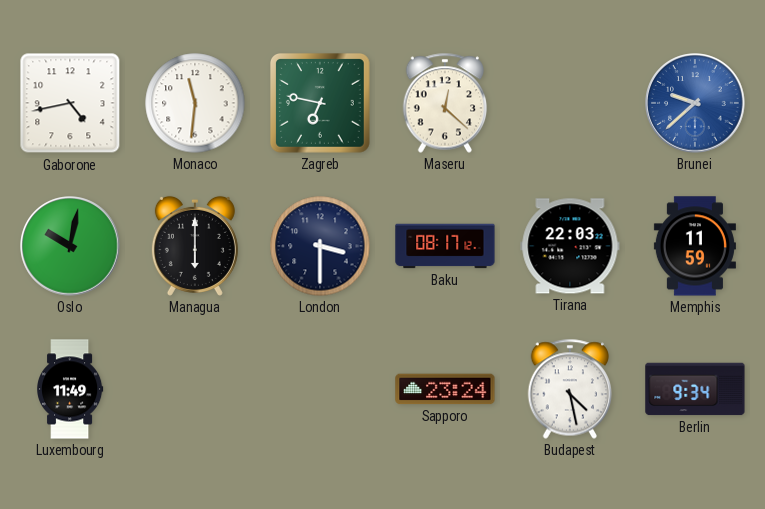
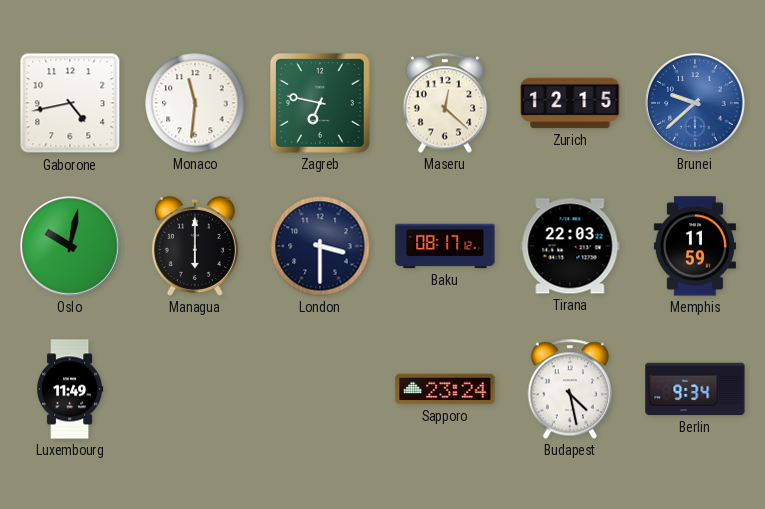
Zurich: none -> 12:15 (570, 103)
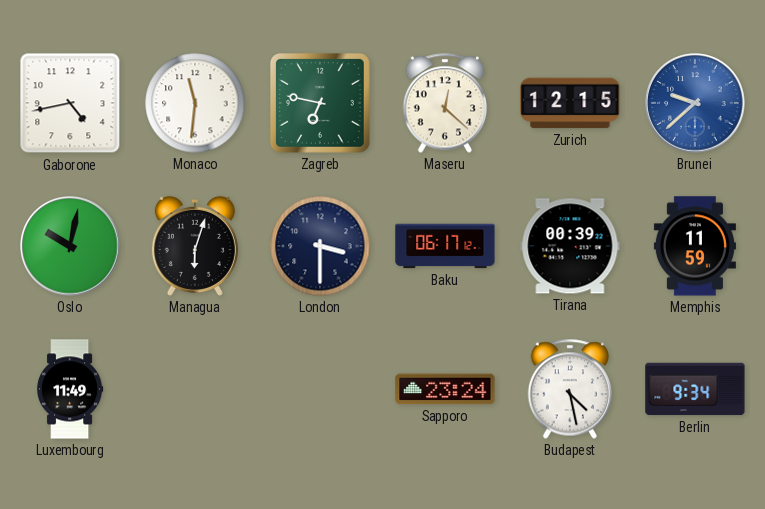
Managua: 6:00 -> 6:03 (195, 246)
Baku: 08:17 -> 06:17 (445, 246)
Tirana: 22:03 -> 00:39 (570, 246)
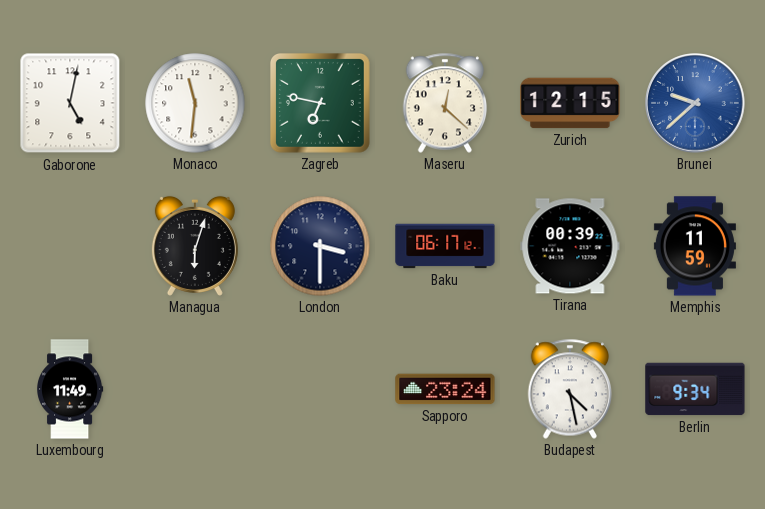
Gaborone: 4:43 -> 5:02 (70, 103)
Oslo: 10:02 -> none (70, 246)
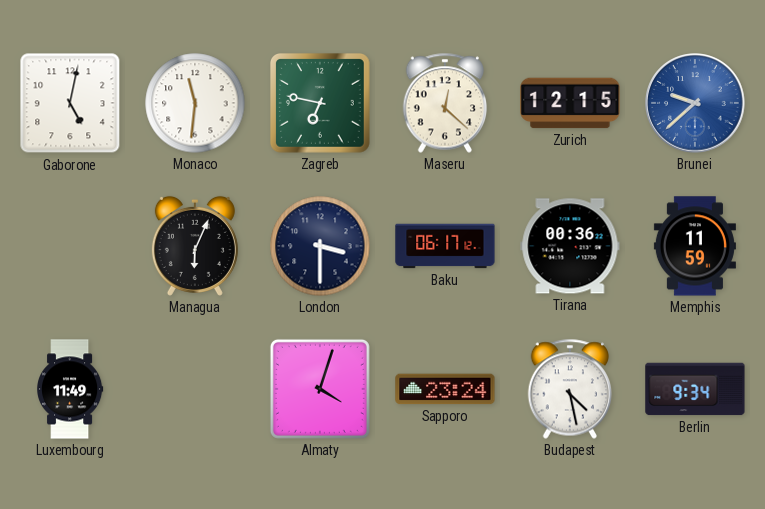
Managua: 6:03 -> 6:04 (195, 246)
Tirana: 00:39 -> 00:36 (570, 246)
Almaty: none -> 4:03 (320, 389)
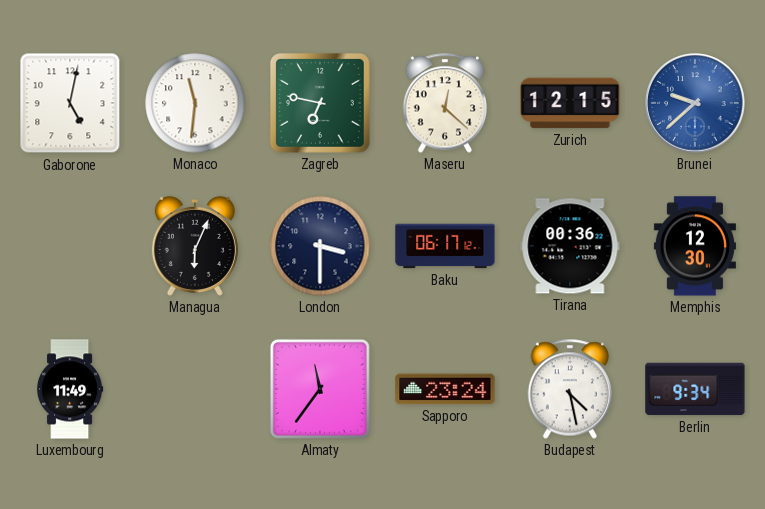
Memphis: 11:59 -> 12:30 (695, 246)
Almaty: 4:03 -> 11:36 (320, 389)
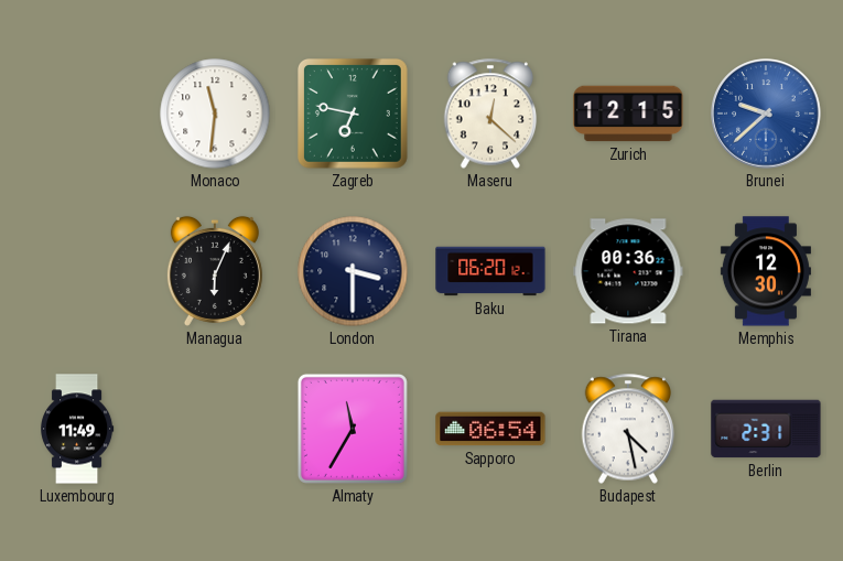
Gaborone: 5:02 -> none (70, 103)
Baku: 06:17 -> 06:20 (490, 271)
Almaty: 11:36 -> 11:35 (353, 429)
Sapporo: 23:24 -> 06:54 (490, 429)
Berlin: 9:34 -> 2:31 (766, 429)
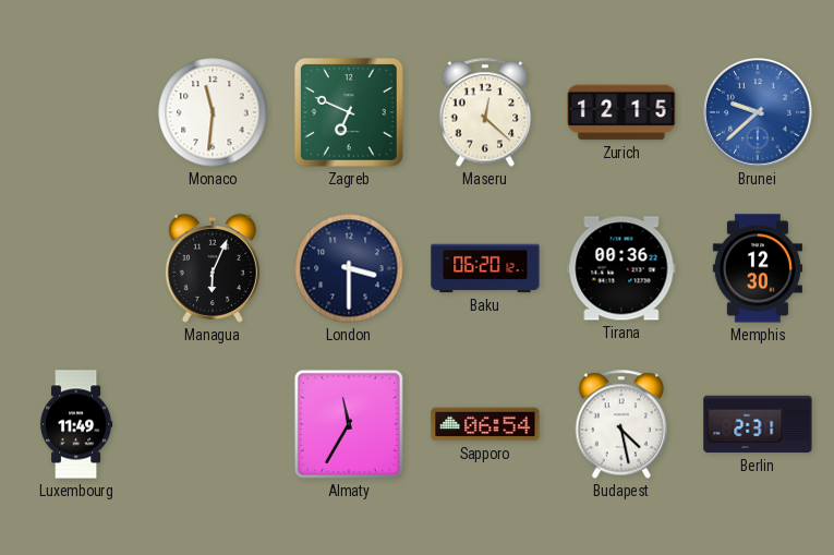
Zagreb: 6:47 -> 6:49 (350, 113)
